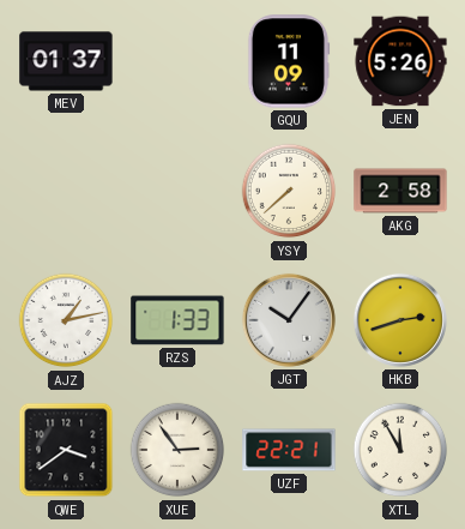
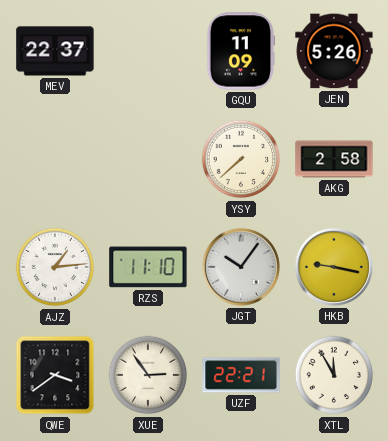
MEV: 01:37 -> 22:37 (55, 51)
AJZ: 1:13 -> 1:14 (55, 267)
RZS: 1:33 -> 11:10 (148, 267)
HKB: 2:42 -> 9:17 (334, 267)
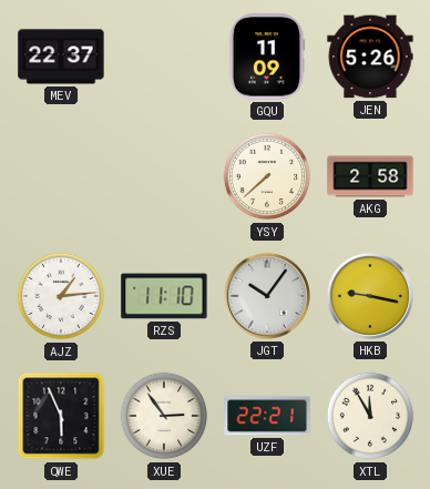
QWE: 3:39 -> 5:56 (61, 416)
